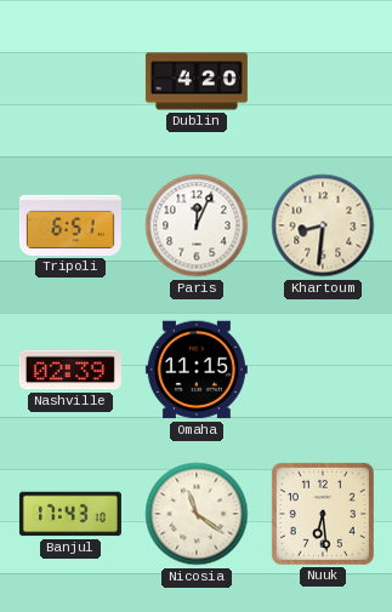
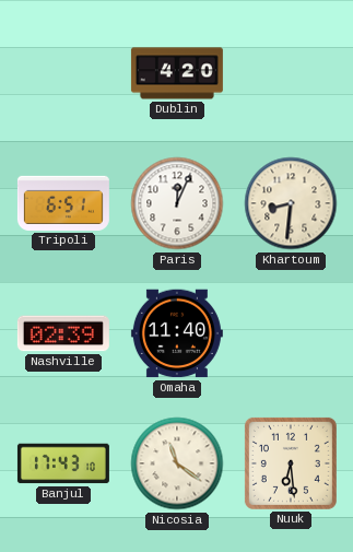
Omaha: 11:15 -> 11:40 (177, 333)
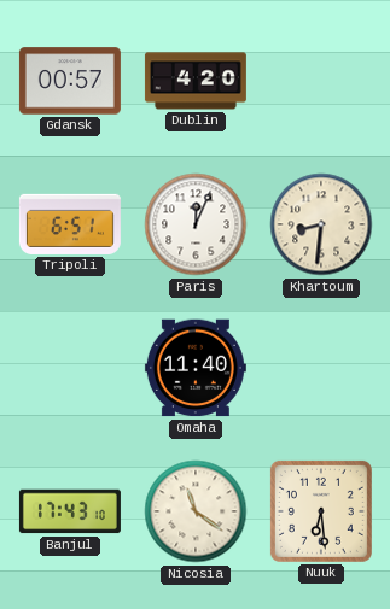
Gdansk: none -> 00:57 (70, 81)
Nashville: 02:39 -> none (63, 333)
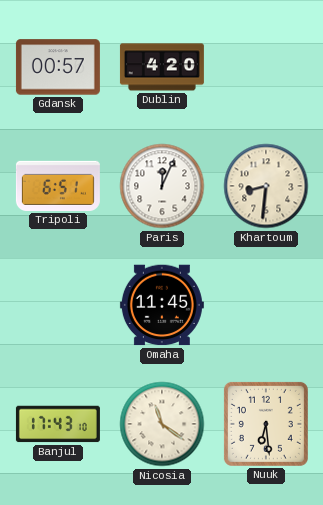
Omaha: 11:40 -> 11:45 (162, 305)
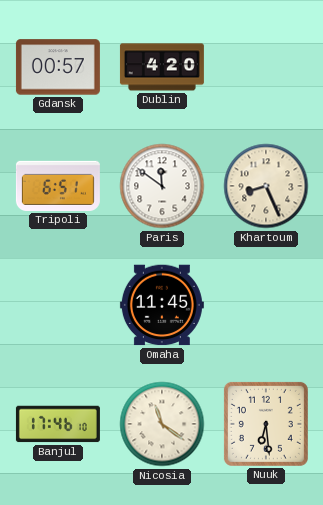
Paris: 12:04 -> 11:51 (162, 186)
Khartoum: 8:31 -> 8:26 (266, 186)
Banjul: 17:43 -> 17:46 (58, 424)
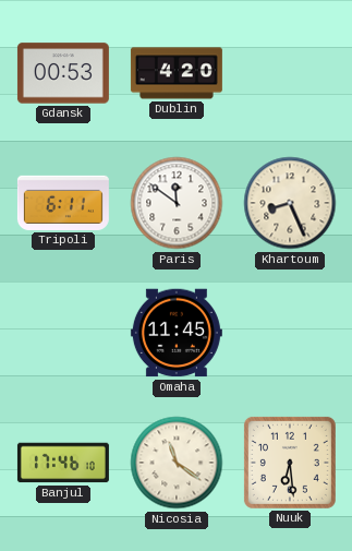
Gdansk: 00:57 -> 00:53 (63, 73)
Tripoli: 6:51 -> 6:11 (63, 203)
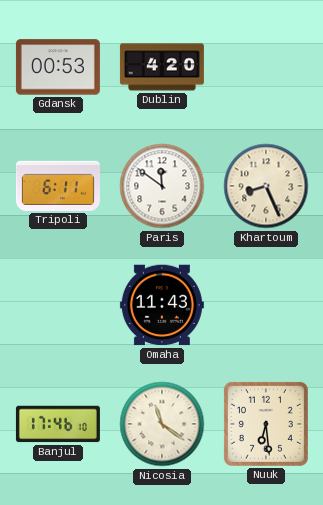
Omaha: 11:45 -> 11:43 (162, 305)
